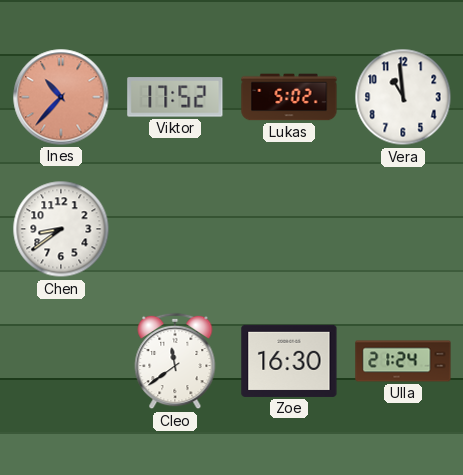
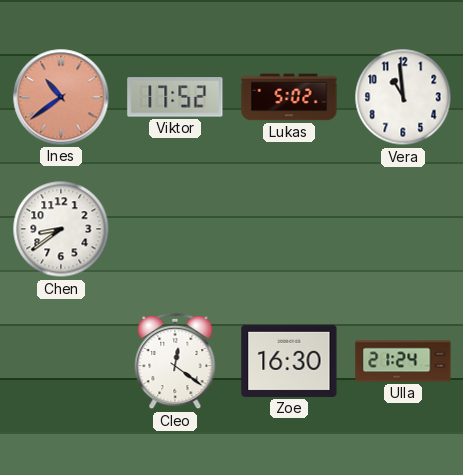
Ines: 10:37 -> 10:39 (61, 97)
Cleo: 11:39 -> 12:21 (175, 361)
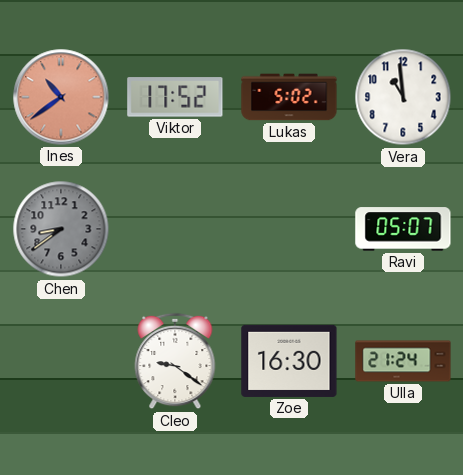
Chen dial: white -> grey (61, 229)
Ravi: none -> 05:07 (403, 229)
Cleo: 12:21 -> 9:21 (175, 361)
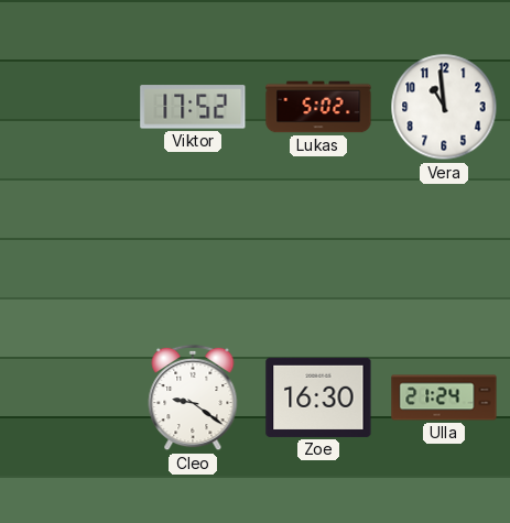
Ines: 10:39 -> none (61, 97)
Chen: 8:39 -> none (61, 229)
Ravi: 05:07 -> none (403, 229)
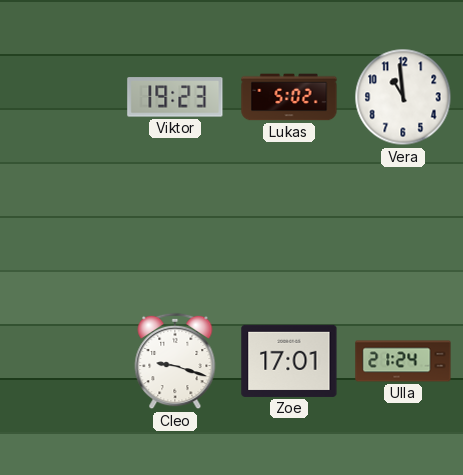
Viktor: 17:52 -> 19:23 (175, 97)
Cleo: 9:21 -> 9:18 (175, 361)
Zoe: 16:30 -> 17:01 (289, 361)
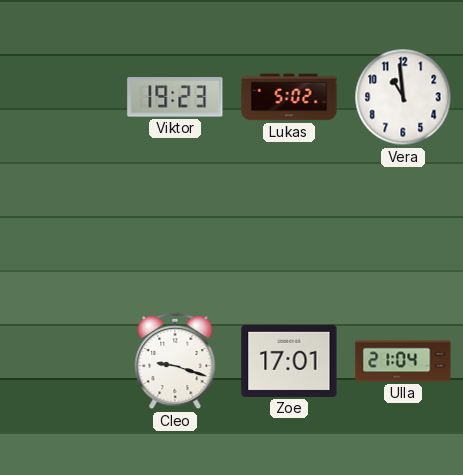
Ulla: 21:24 -> 21:04 (403, 361)
